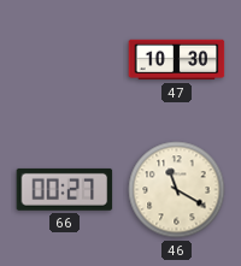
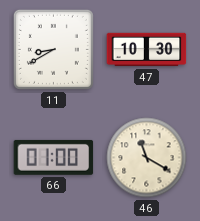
11: none -> 8:40 (53, 49)
66: 00:27 -> 01:00 (54, 157)
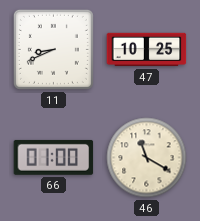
11: 8:40 -> 8:41 (53, 49)
47: 10:30 -> 10:25 (147, 50)
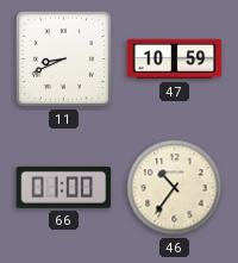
47: 10:25 -> 10:59 (175, 60)
46: 11:20 -> 10:36 (175, 188)
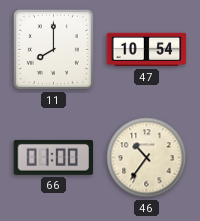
11: 8:41 -> 8:00 (53, 49)
47: 10:59 -> 10:54 (147, 50)
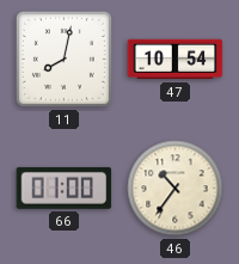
11: 8:00 -> 8:02 (63, 59)
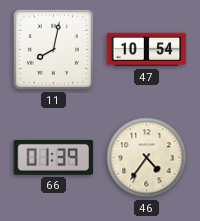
66: 01:00 -> 01:39 (54, 157)
46: 10:36 -> 4:36 (147, 158)
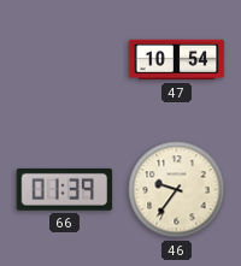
11: 8:02 -> none (53, 49)
46: 4:36 -> 9:36 (177, 190)
